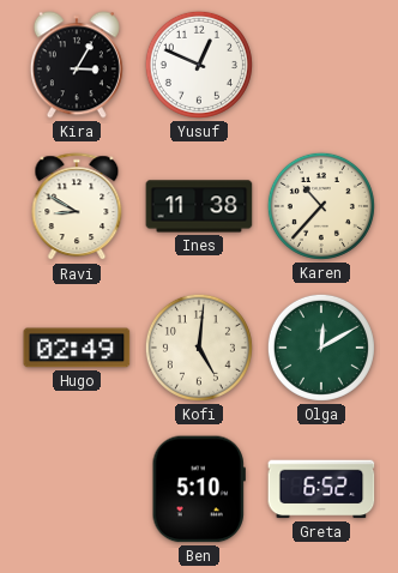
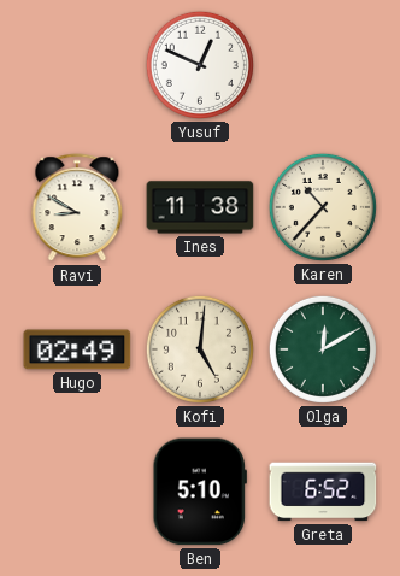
Kira: 3:05 -> none (77, 65)
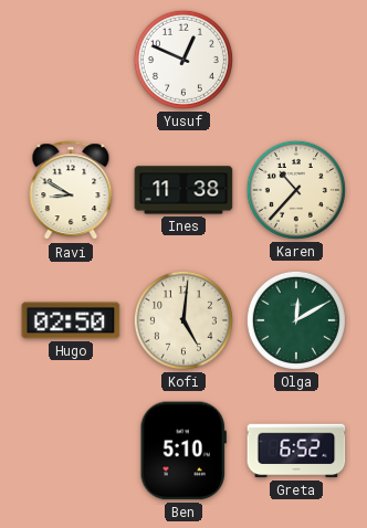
Hugo: 02:49 -> 02:50 (71, 320)
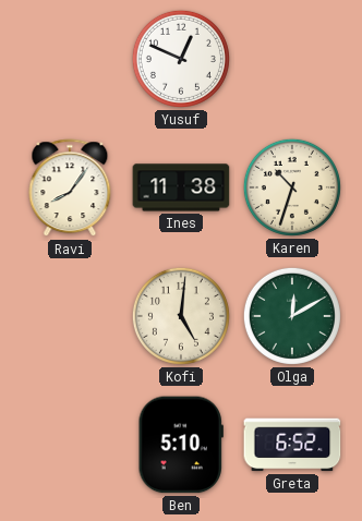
Ravi: 8:50 -> 8:06 (70, 189)
Karen: 10:37 -> 10:33 (292, 187)
Hugo: 02:50 -> none (71, 320)
